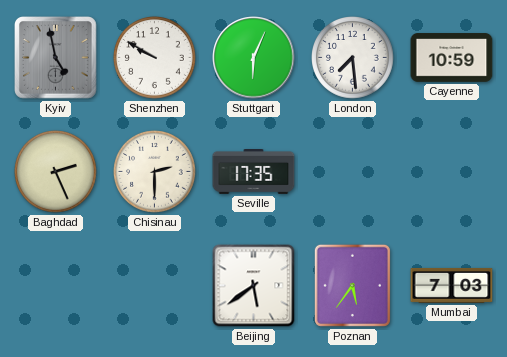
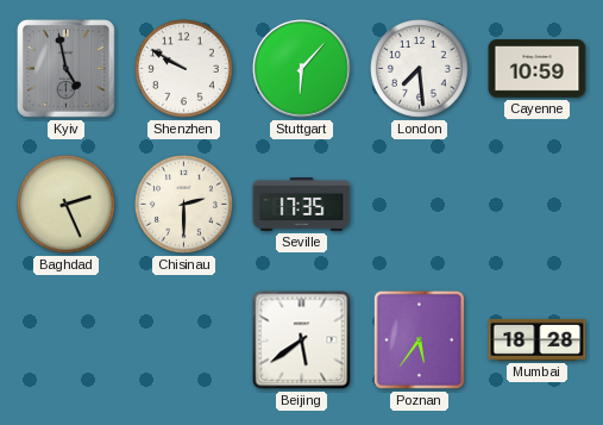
Stuttgart: 6:04 -> 6:07 (302, 69)
Mumbai: 7:03 -> 18:28 (538, 339)
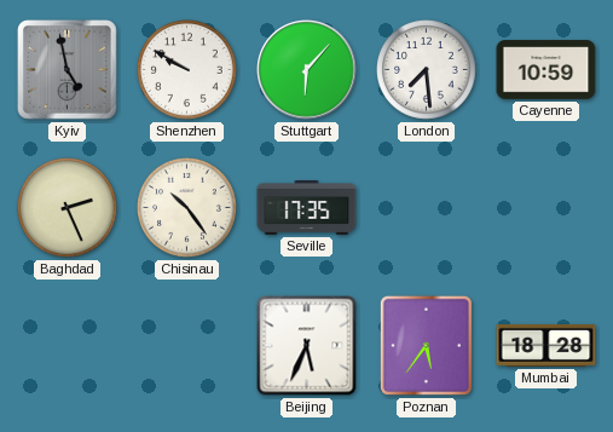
Chisinau: 2:30 -> 10:24 (187, 208)
Beijing: 5:39 -> 5:34 (307, 346)
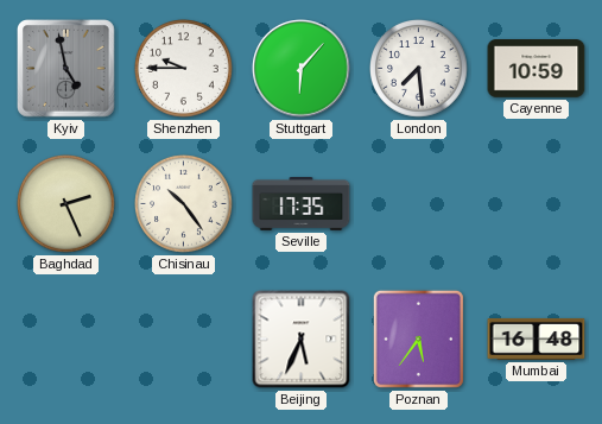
Shenzhen: 9:50 -> 9:45 (184, 69)
Mumbai: 18:28 -> 16:48 (537, 338)
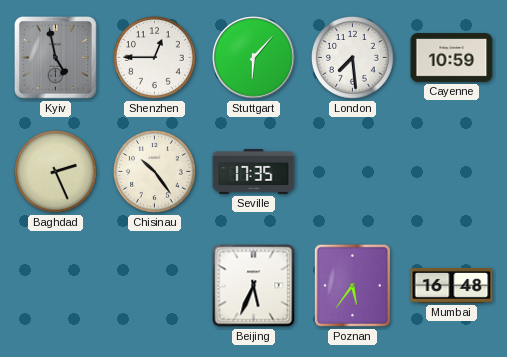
Shenzhen: 9:45 -> 12:45 (155, 58)
